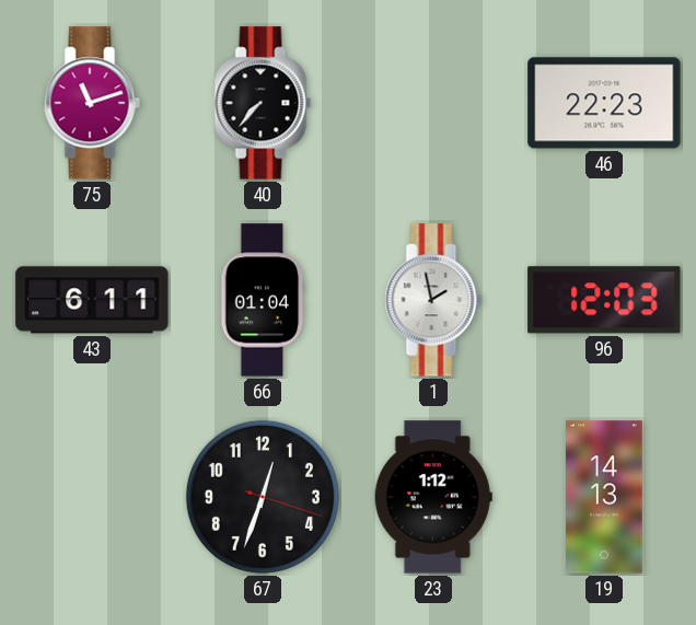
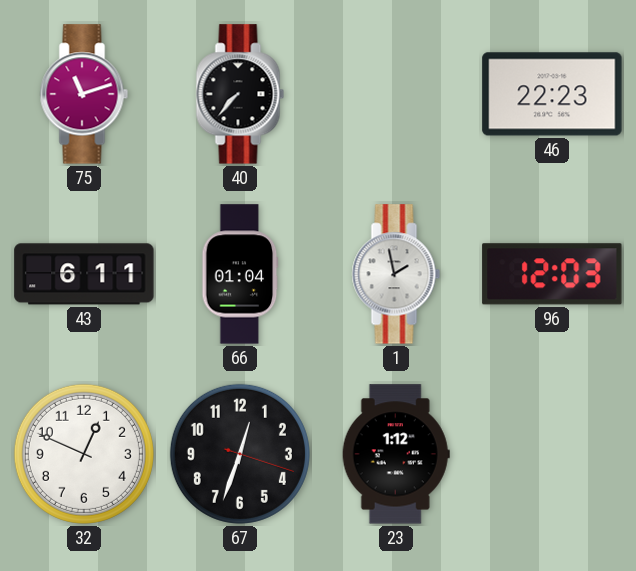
32: none -> 12:49 (84, 454)
19: 14:13 -> none (604, 497)
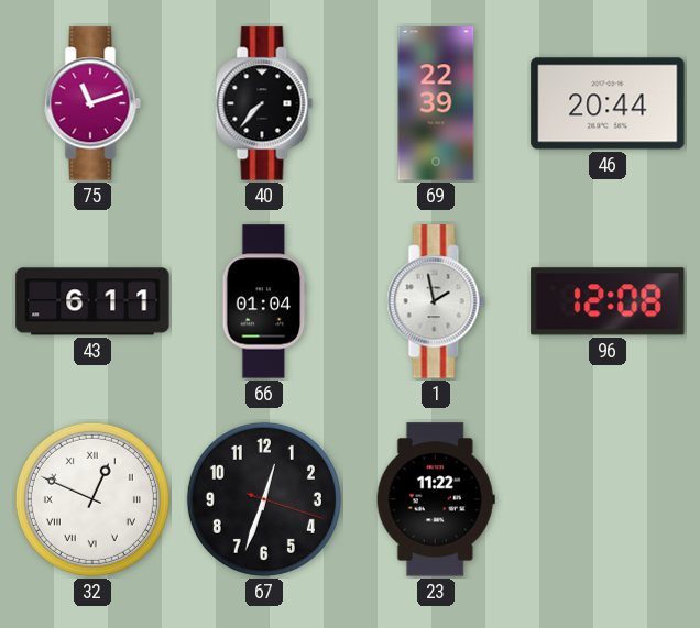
69: none -> 22:39 (436, 103)
46: 22:23 -> 20:44 (608, 103)
96: 12:03 -> 12:08 (608, 301)
32 numerals: Arabic -> Roman (92, 499)
23: 1:12 -> 11:22 (436, 499)
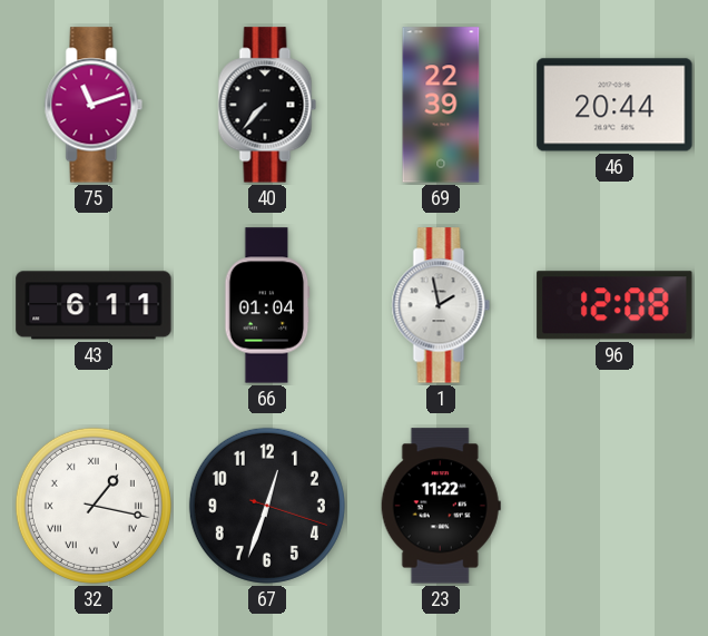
32: 12:49 -> 1:17 (94, 506)
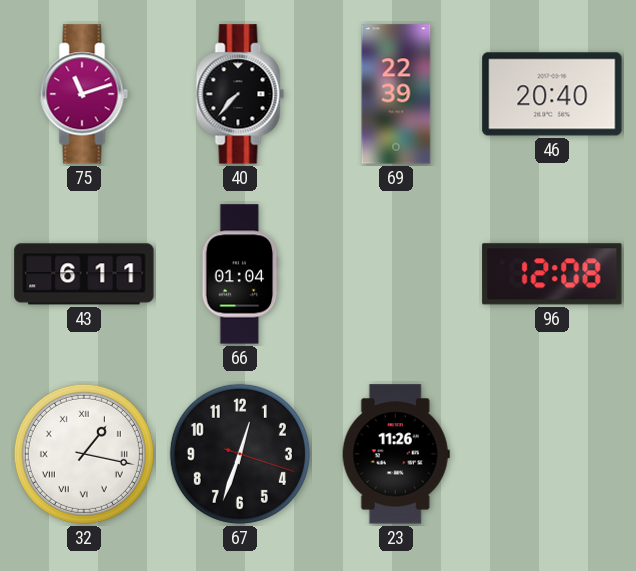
46: 20:44 -> 20:40 (552, 94)
1: 1:58 -> none (441, 305)
23: 11:22 -> 11:26 (396, 454)
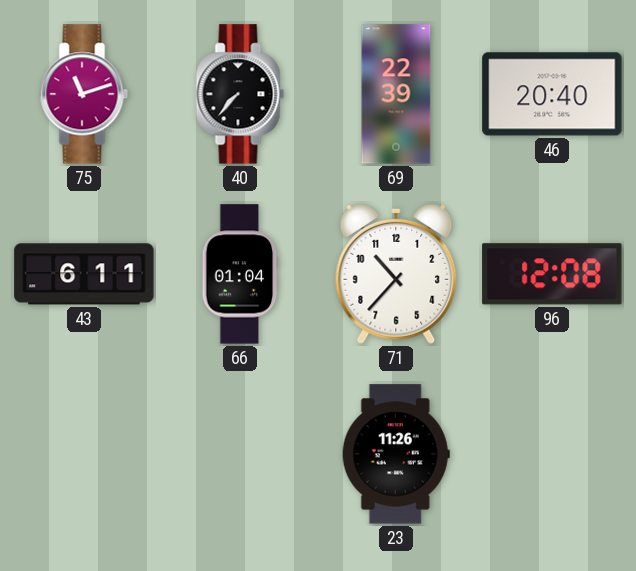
71: none -> 10:37 (396, 274)
32: 1:17 -> none (84, 454)
67: 12:33 -> none (240, 454)
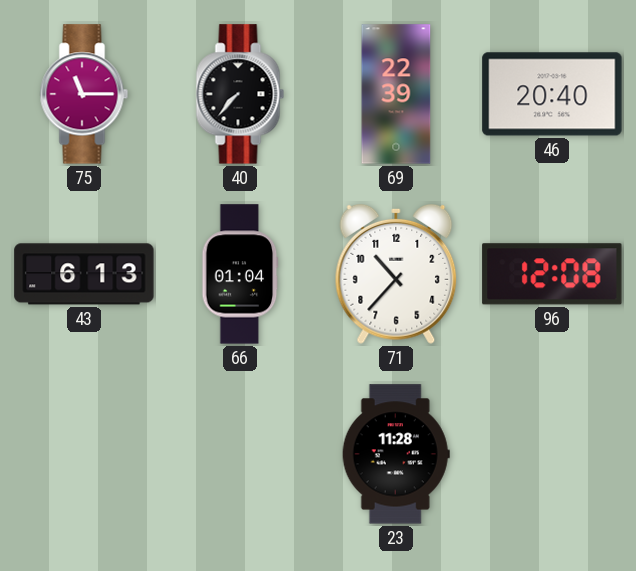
75: 11:12 -> 11:15 (84, 94)
43: 6:11 -> 6:13 (84, 274)
23: 11:26 -> 11:28 (396, 454)
